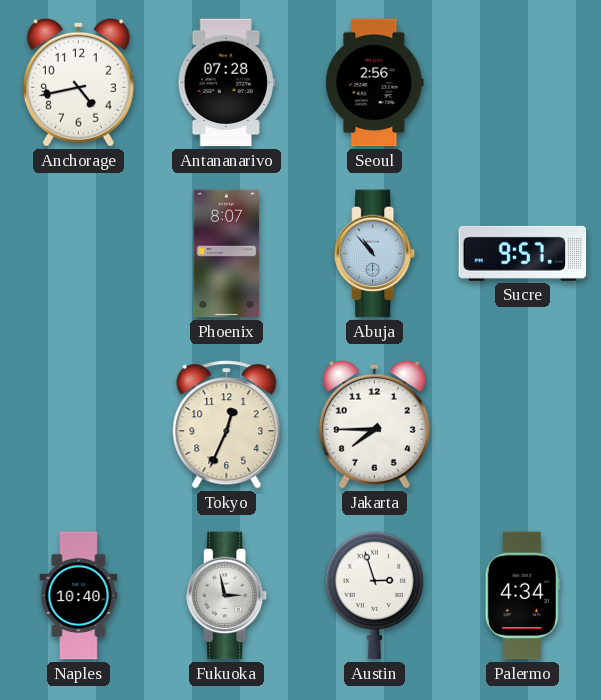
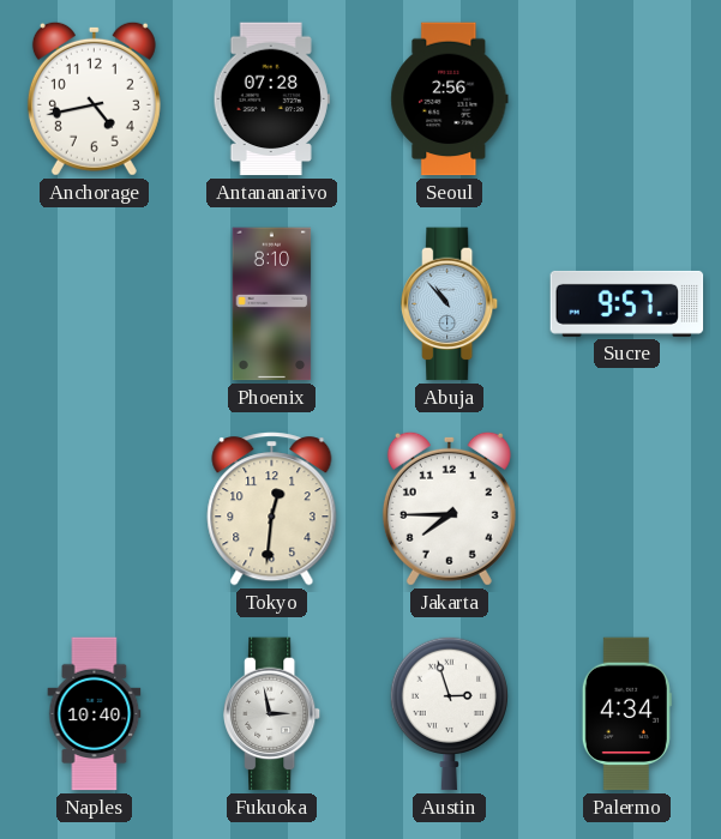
Phoenix: 8:07 -> 8:10 (272, 304)
Tokyo: 12:34 -> 12:31 (272, 509)
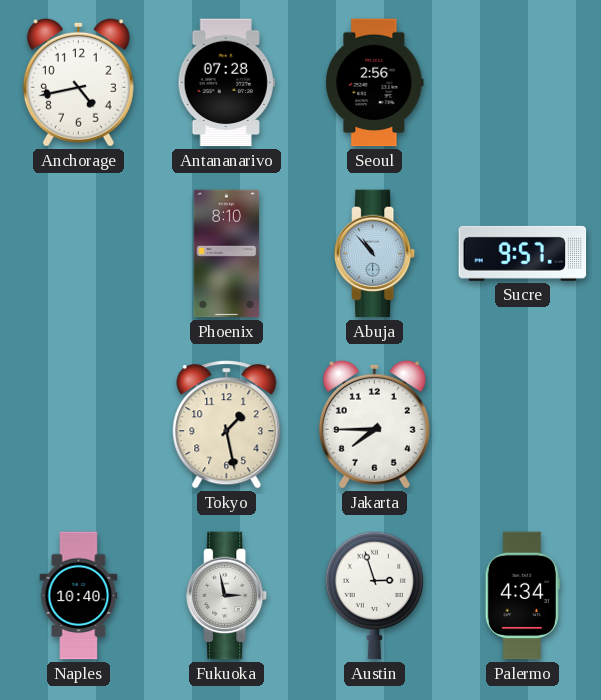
Tokyo: 12:31 -> 1:28 (227, 425)
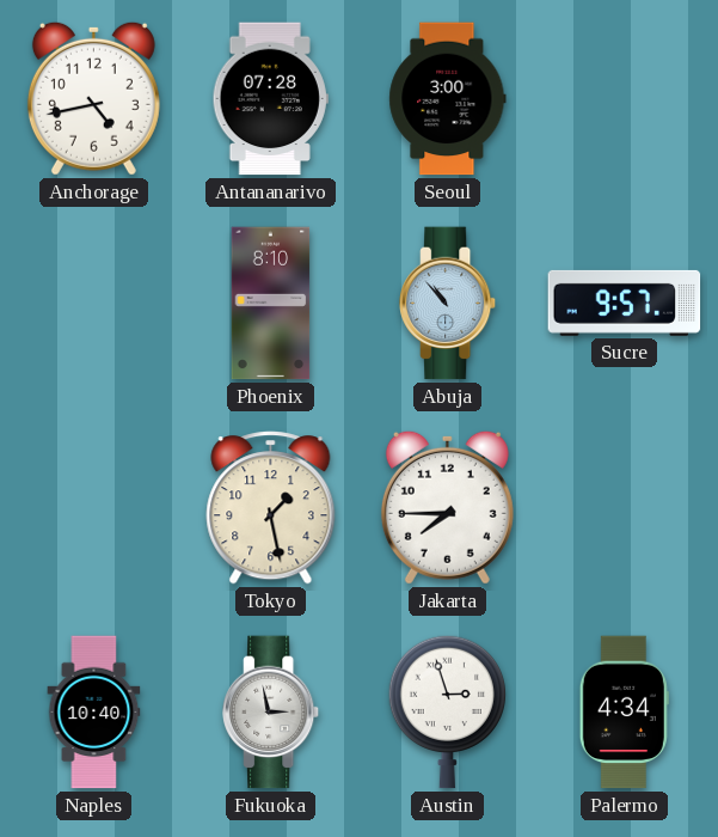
Seoul: 2:56 -> 3:00 (448, 99)
